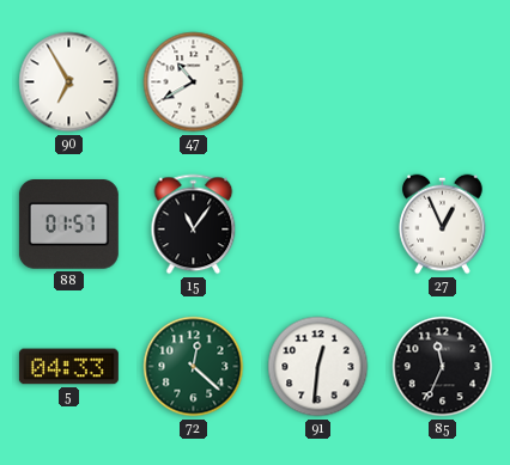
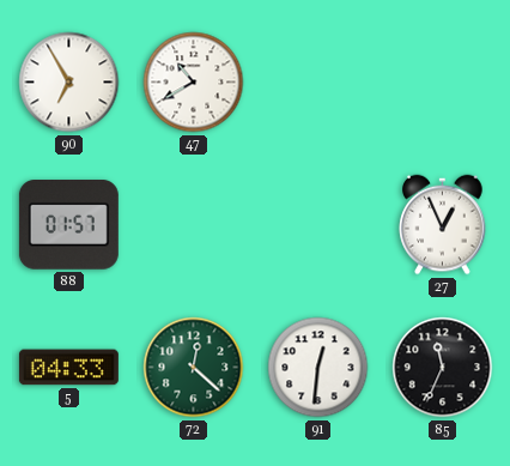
15: 11:06 -> none (194, 225)
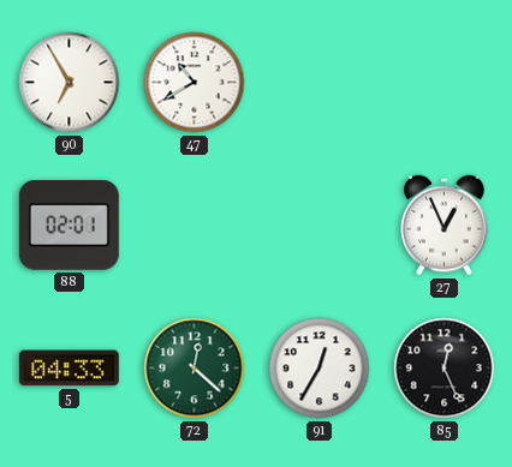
88: 01:57 -> 02:01 (69, 226)
91: 12:31 -> 12:35 (320, 369)
85: 11:34 -> 12:26 (445, 369)
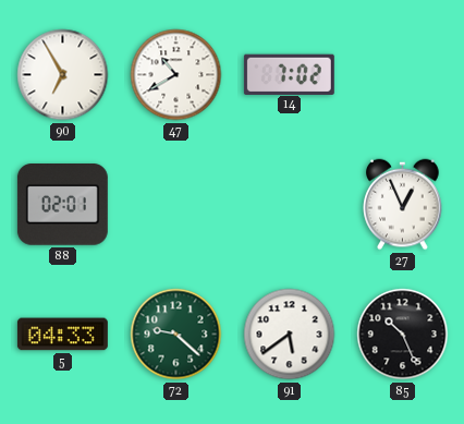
14: none -> 7:02 (289, 74)
72: 12:22 -> 9:22 (176, 335)
91: 12:35 -> 5:39 (290, 335)
85: 12:26 -> 10:26 (403, 335)
